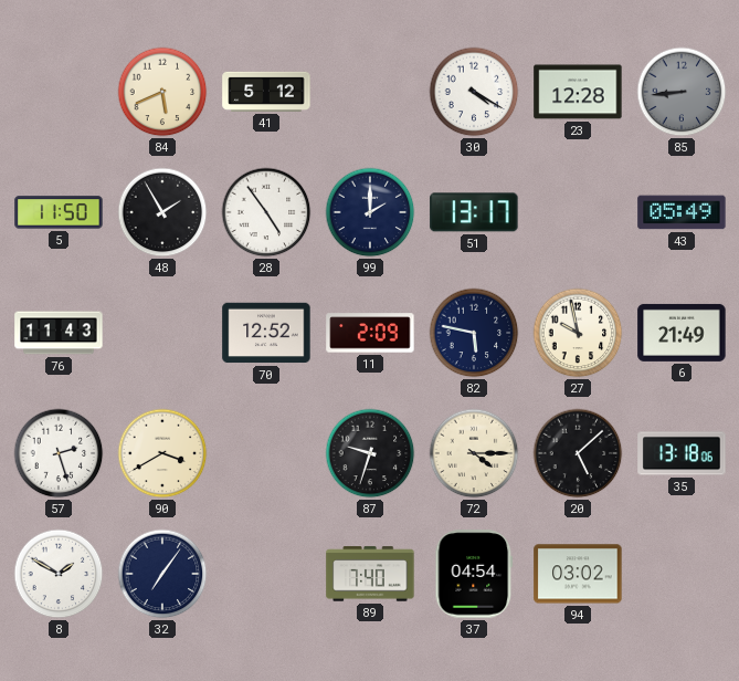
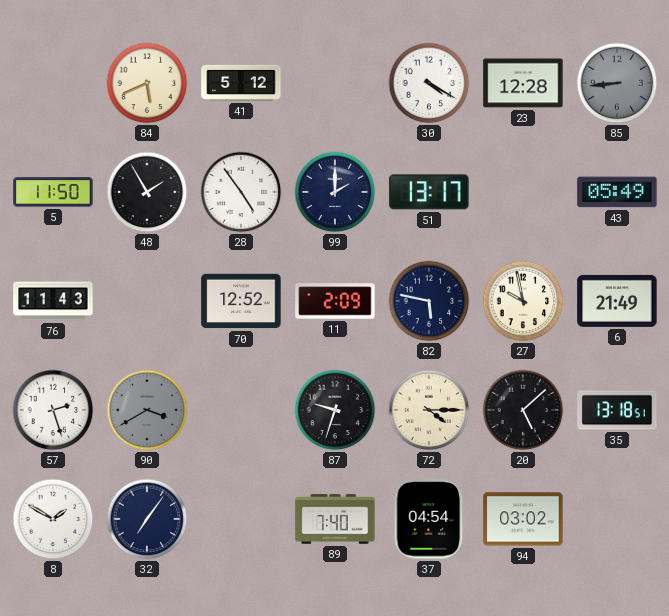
90 dial: cream -> grey (147, 410)
35: 13:18:06 -> 13:18:51 (617, 410)
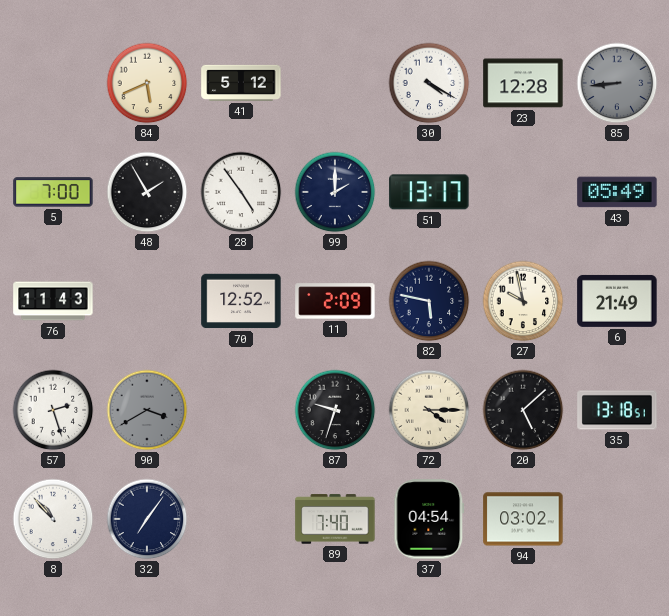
5: 11:50 -> 7:00 (53, 192)
8: 1:50 -> 10:53 (53, 519)
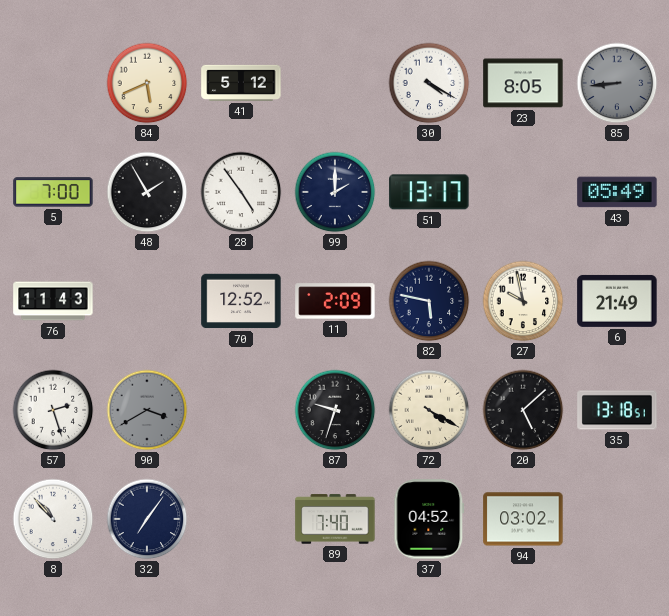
23: 12:28 -> 8:05 (523, 83)
72: 4:15 -> 4:20 (429, 410)
37: 04:54 -> 04:52 (429, 519)
